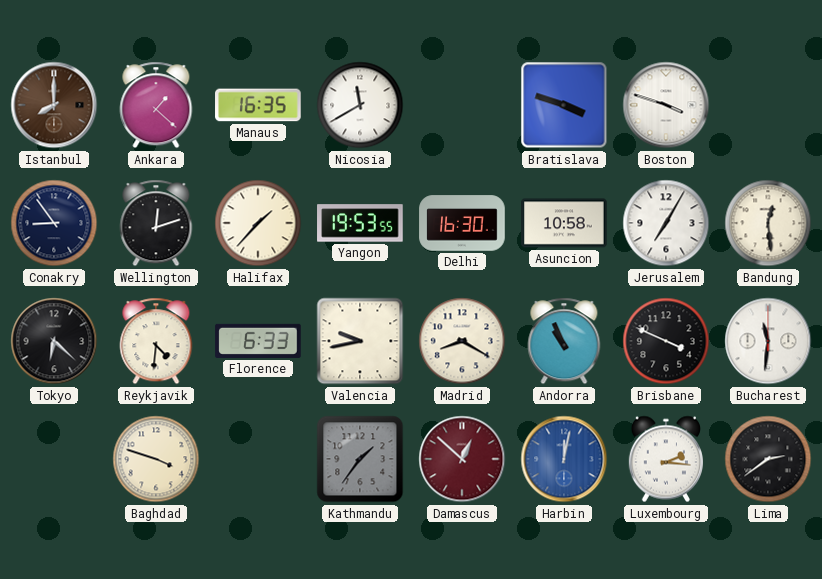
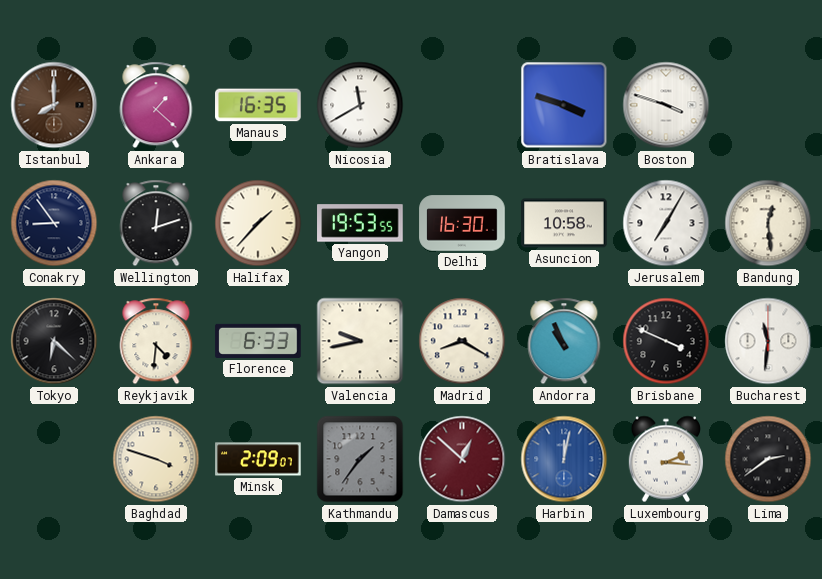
Minsk: none -> 2:09 (258, 459)
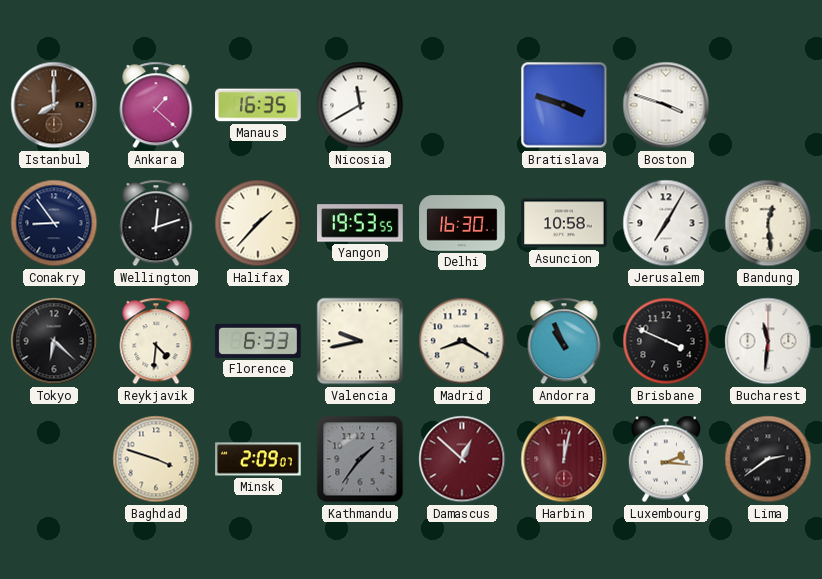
Harbin dial: blue -> burgundy (564, 459)
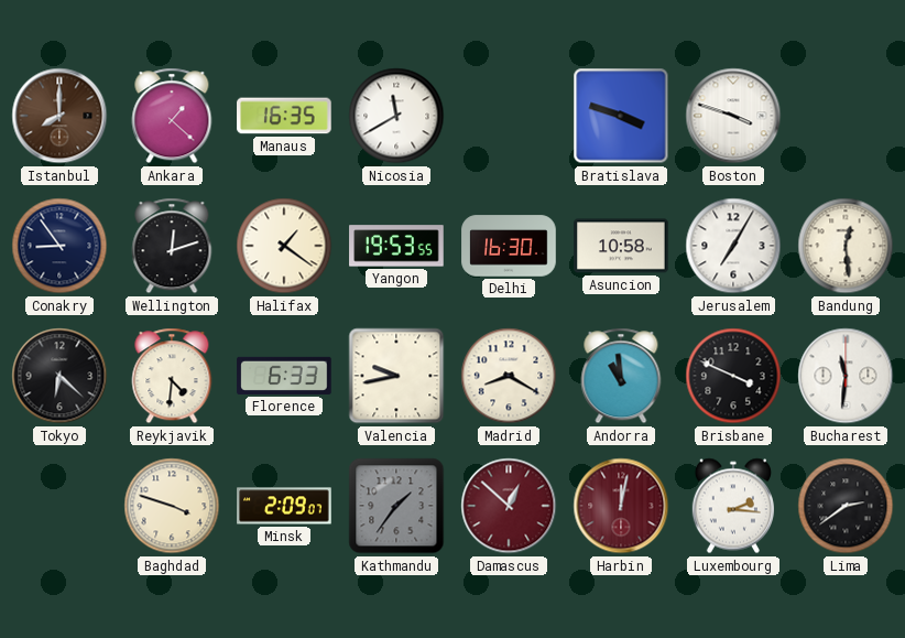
Halifax: 1:37 -> 1:21 (284, 246)
Andorra: 10:56 -> 10:59 (621, 376)
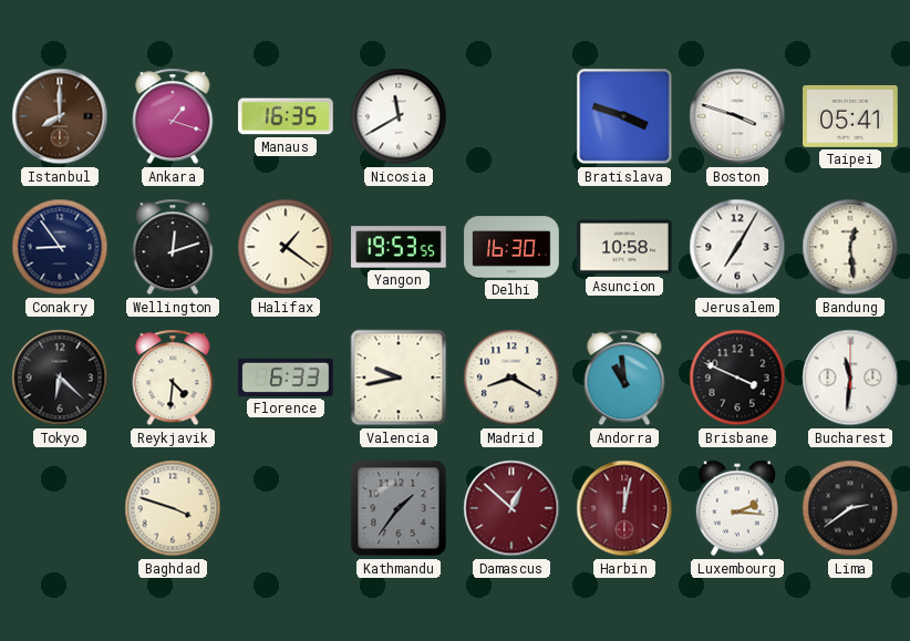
Ankara: 1:22 -> 1:18 (173, 116)
Taipei: none -> 05:41 (850, 116)
Minsk: 2:09 -> none (284, 506)
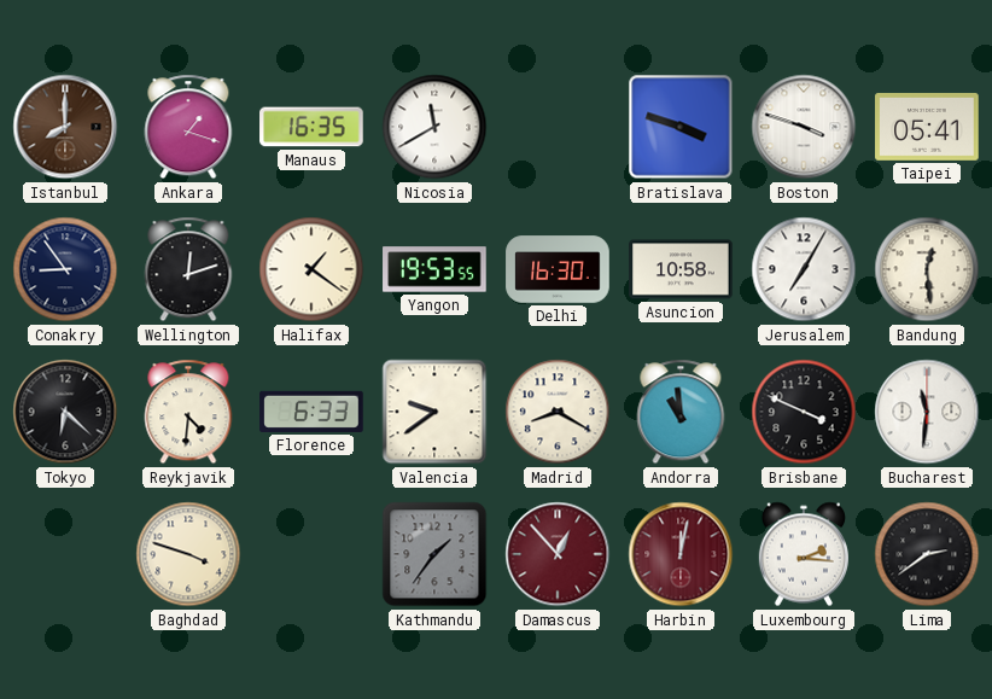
Valencia: 9:43 -> 9:39 (434, 412)
Damascus: 12:52 -> 12:53 (558, 554)
